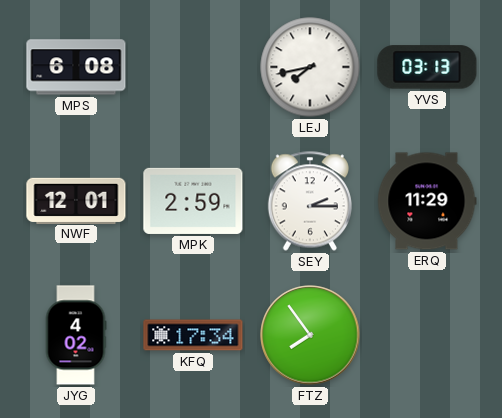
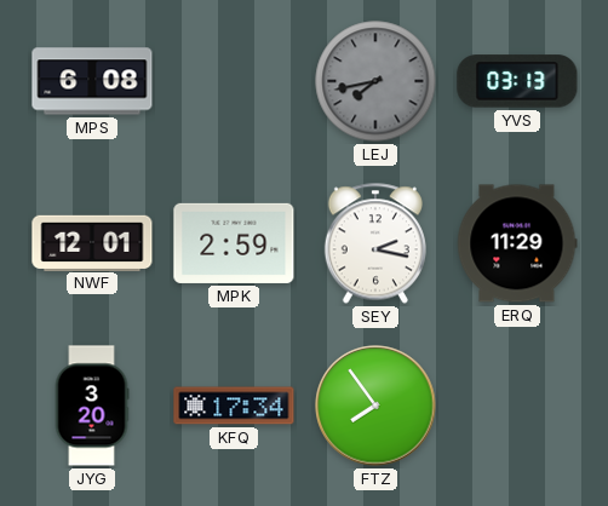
LEJ dial: white -> grey (375, 81)
SEY: 2:15 -> 2:17 (375, 243)
JYG: 4:02 -> 3:20 (92, 406)
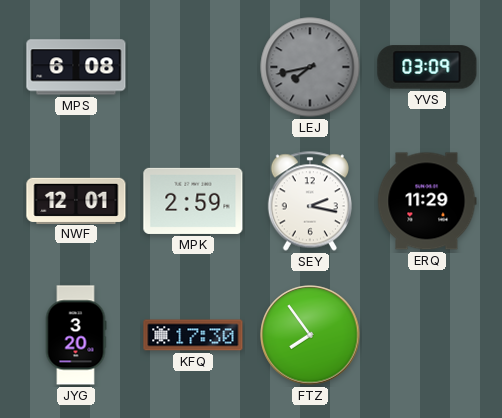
YVS: 03:13 -> 03:09 (427, 67)
KFQ: 17:34 -> 17:30 (193, 335)
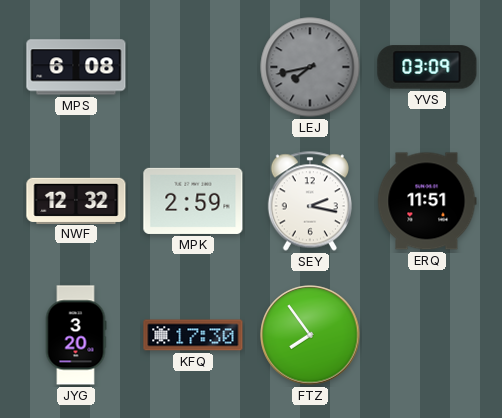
NWF: 12:01 -> 12:32 (76, 200)
ERQ: 11:29 -> 11:51 (427, 201)
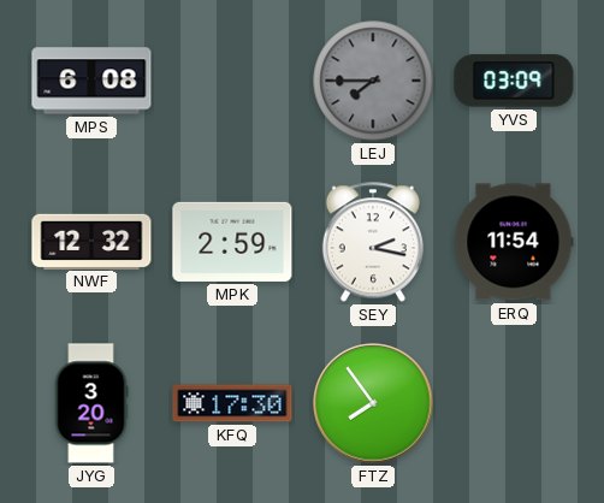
LEJ: 7:43 -> 7:45 (373, 81)
ERQ: 11:51 -> 11:54 (514, 242)
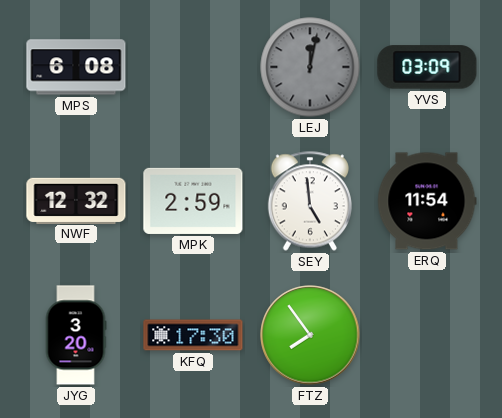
LEJ: 7:45 -> 12:02 (310, 67)
SEY: 2:17 -> 4:59 (310, 201)
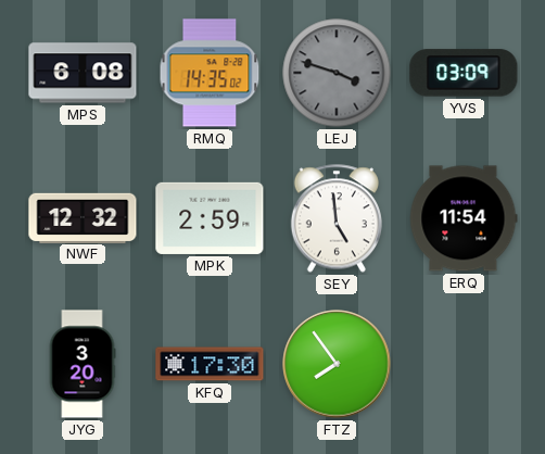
RMQ: none -> 14:35 (210, 73)
LEJ: 12:02 -> 3:48 (337, 73)
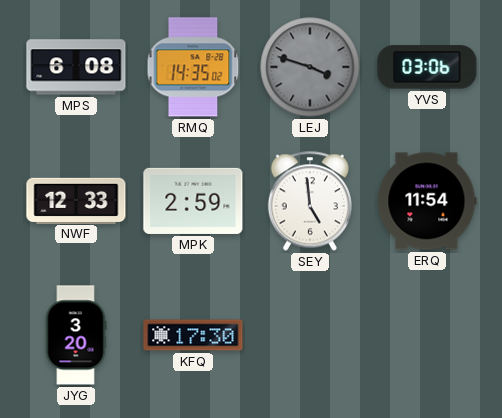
YVS: 03:09 -> 03:06 (427, 67)
NWF: 12:32 -> 12:33 (76, 200)
FTZ: 7:54 -> none (337, 364)
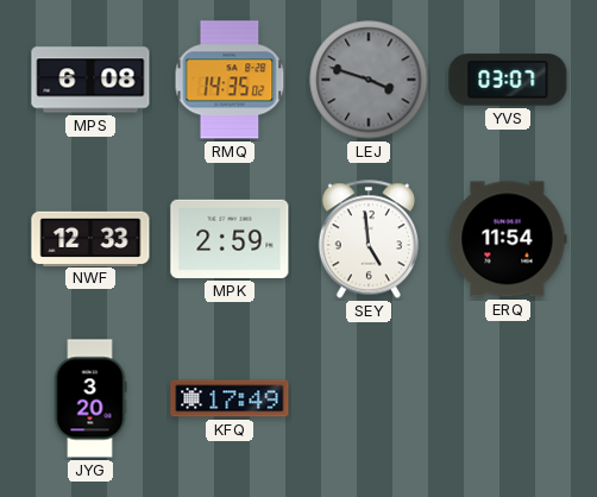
YVS: 03:06 -> 03:07 (508, 80)
KFQ: 17:30 -> 17:49 (230, 398)
